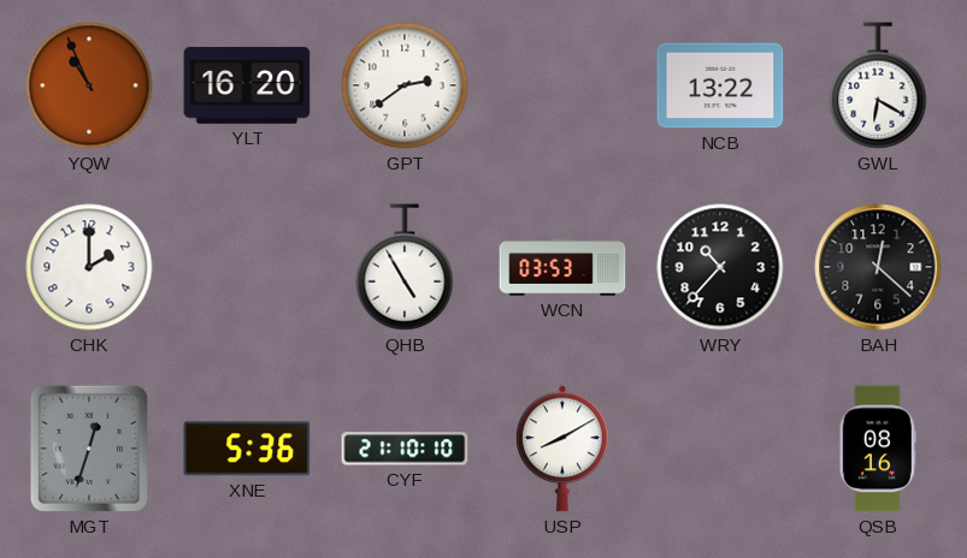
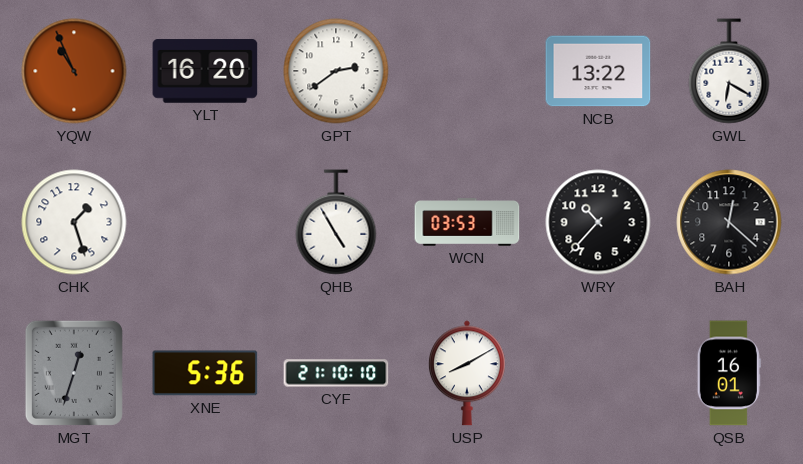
CHK: 2:00 -> 1:27 (74, 222)
QSB: 08:16 -> 16:01 (729, 373)
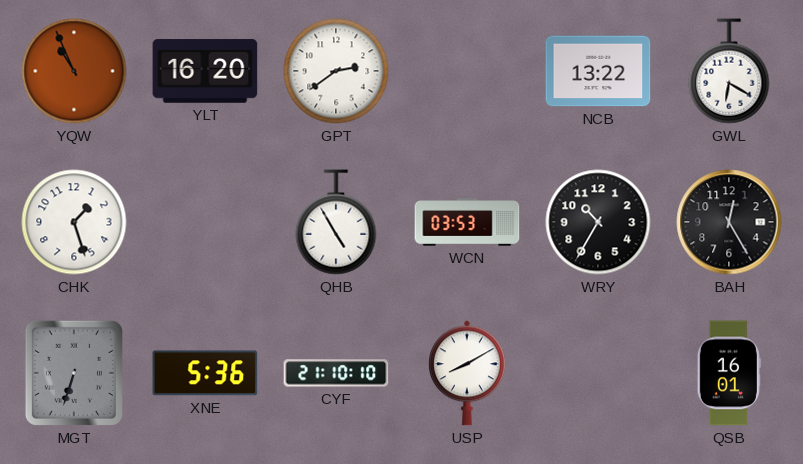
WRY: 10:37 -> 10:35 (598, 222)
BAH: 12:22 -> 12:25 (729, 222)
MGT: 12:33 -> 6:33 (74, 373)
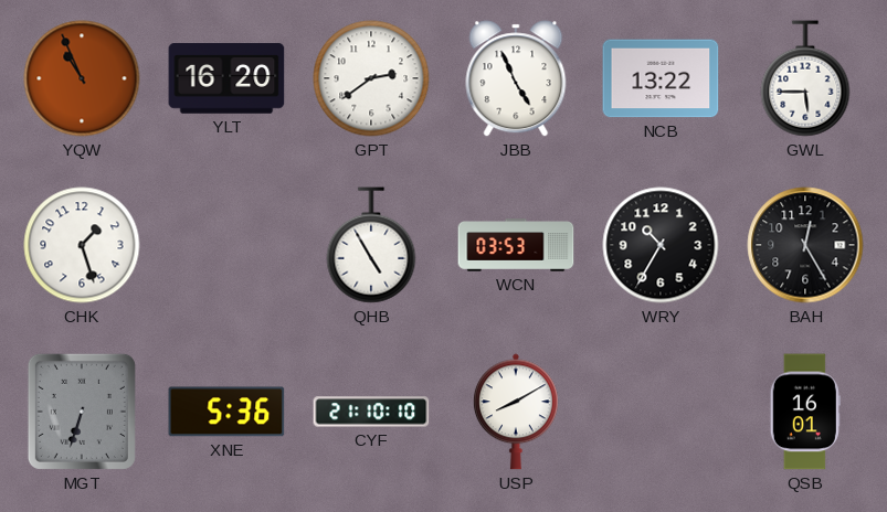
JBB: none -> 4:56 (516, 78)
GWL: 6:20 -> 5:45 (805, 78)
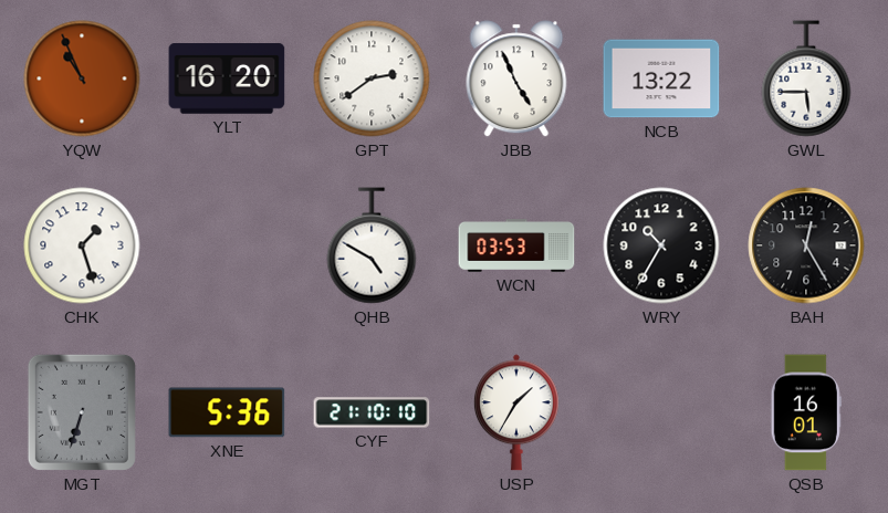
QHB: 4:55 -> 4:50 (372, 245)
USP: 8:10 -> 1:35 (516, 412)
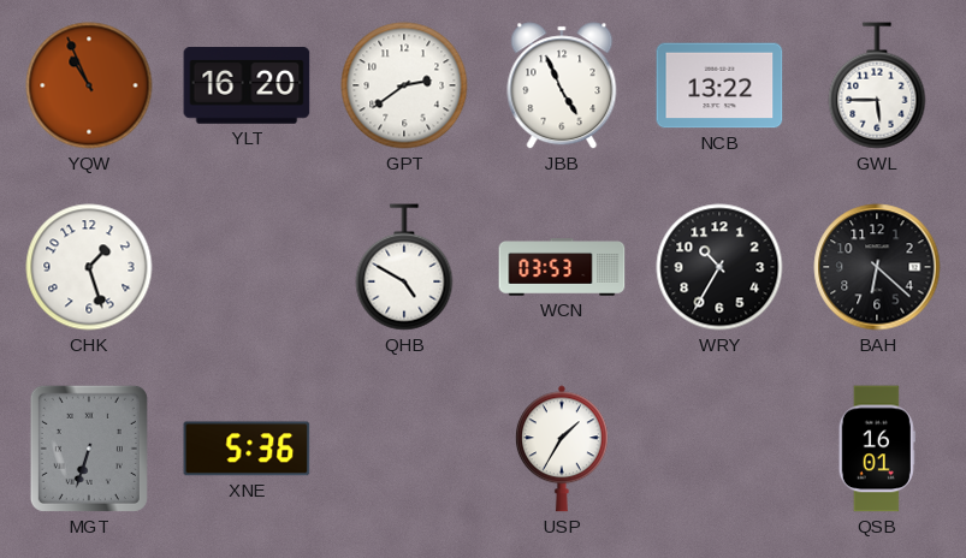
BAH: 12:25 -> 6:22 (877, 267)
CYF: 21:10 -> none (372, 412)
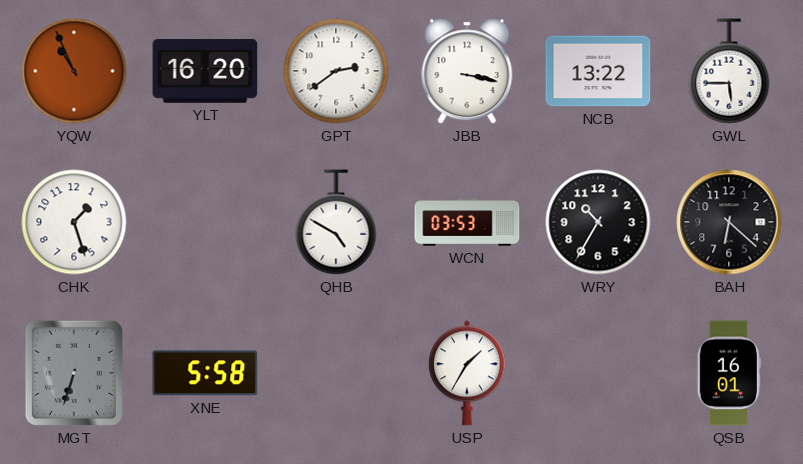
JBB: 4:56 -> 3:17 (467, 71)
XNE: 5:36 -> 5:58 (205, 373)
